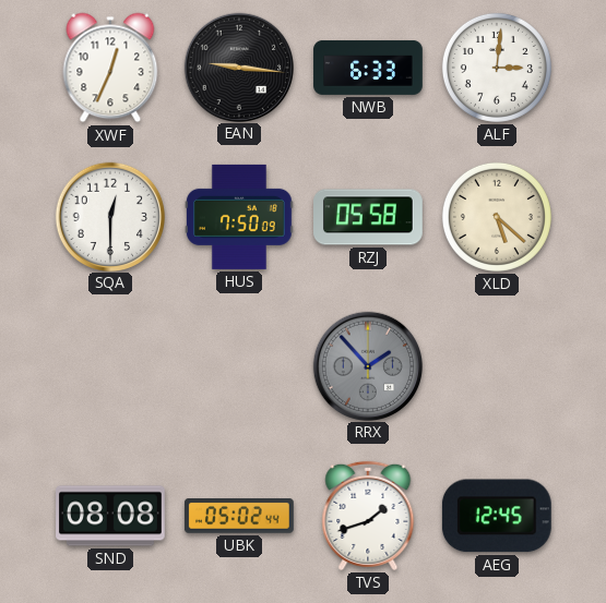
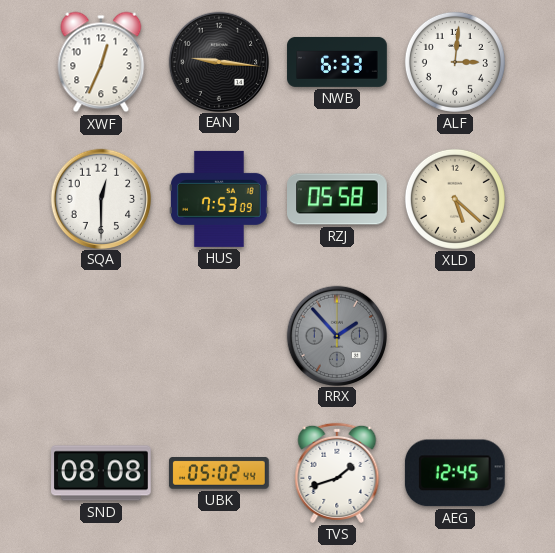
HUS: 7:50 -> 7:53 (219, 199)
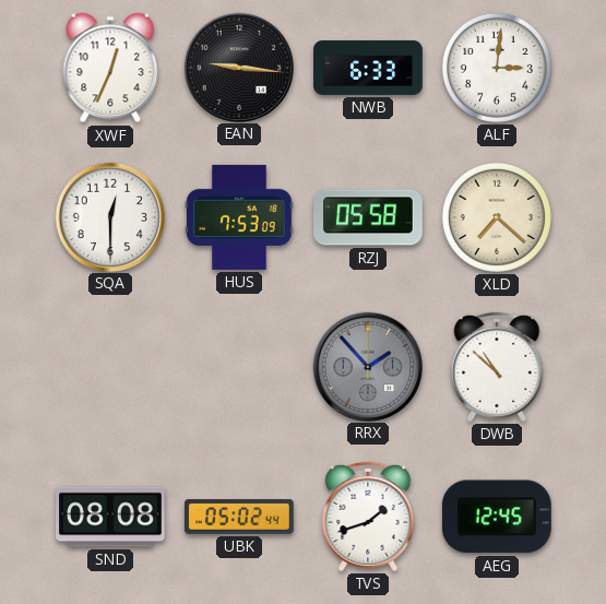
XLD: 5:22 -> 7:22 (497, 217)
DWB: none -> 10:52 (497, 367)
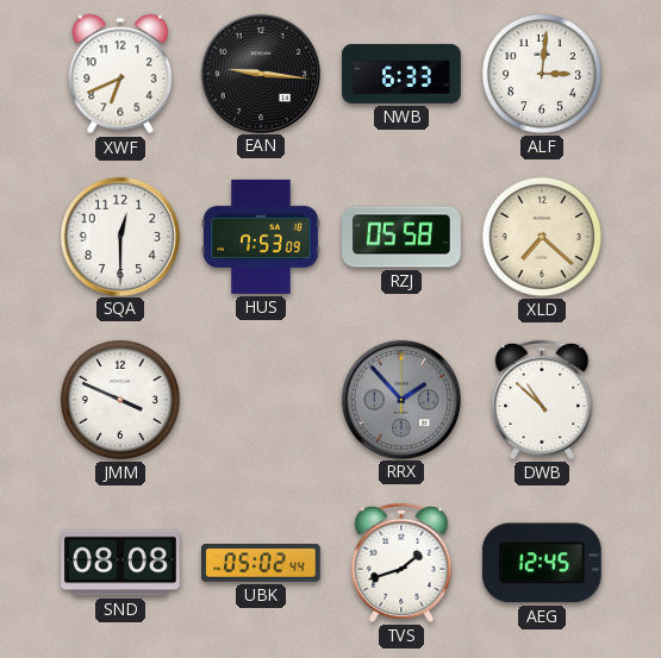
XWF: 12:34 -> 6:41 (120, 74)
JMM: none -> 3:49 (120, 400)
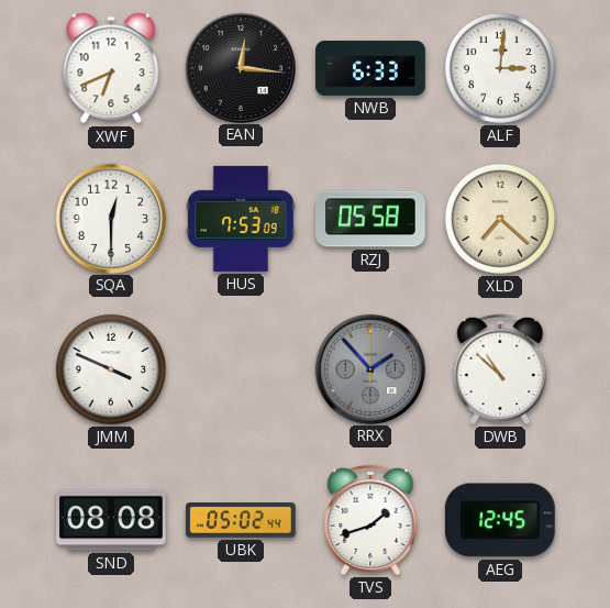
EAN: 9:16 -> 12:16 (240, 67)
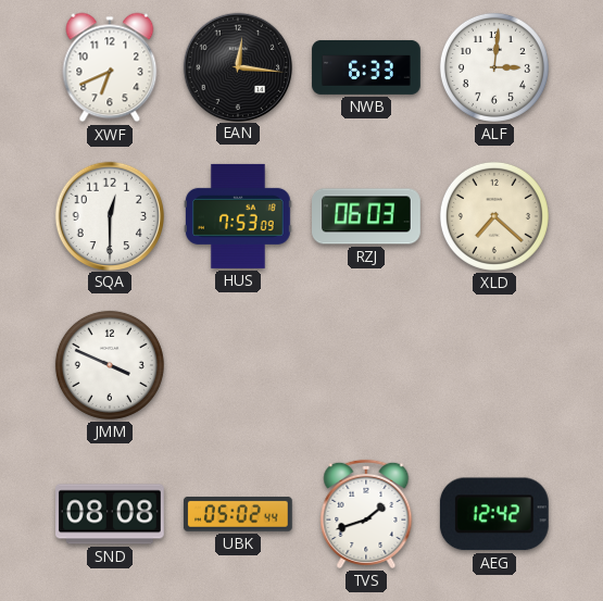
RZJ: 05:58 -> 06:03 (367, 216)
RRX: 1:53 -> none (369, 368)
DWB: 10:52 -> none (500, 369)
AEG: 12:45 -> 12:42 (494, 514)
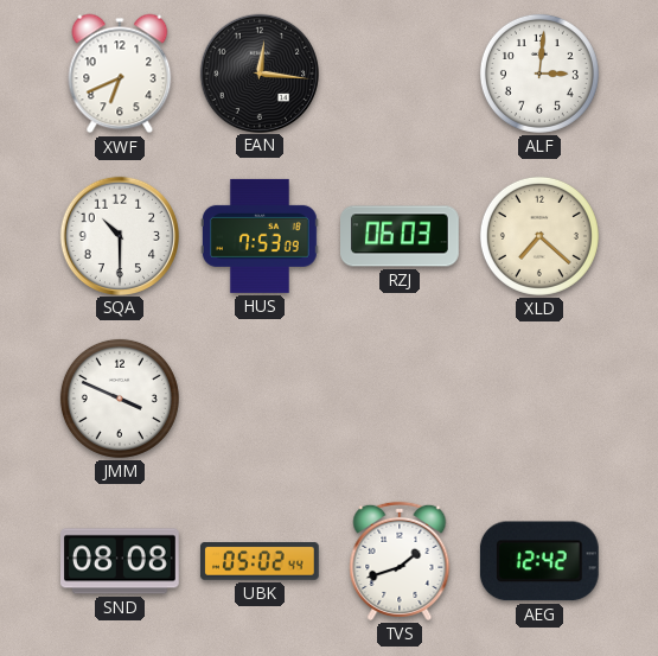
NWB: 6:33 -> none (366, 67)
SQA: 12:30 -> 10:30 (119, 235)
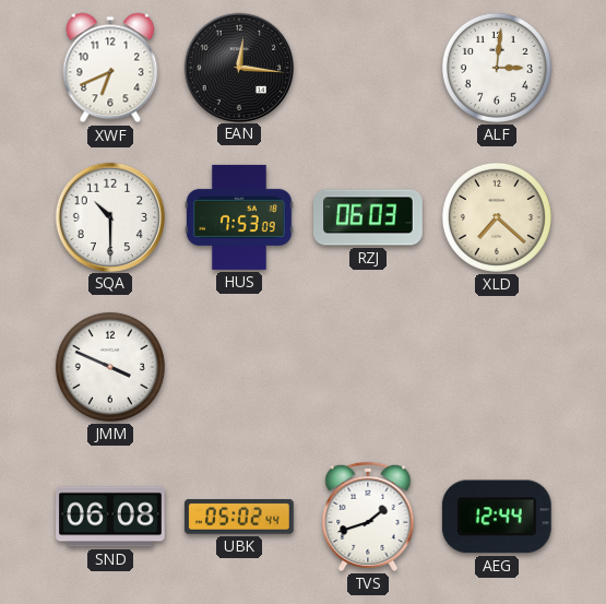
SND: 08:08 -> 06:08 (111, 517)
AEG: 12:42 -> 12:44 (497, 517)
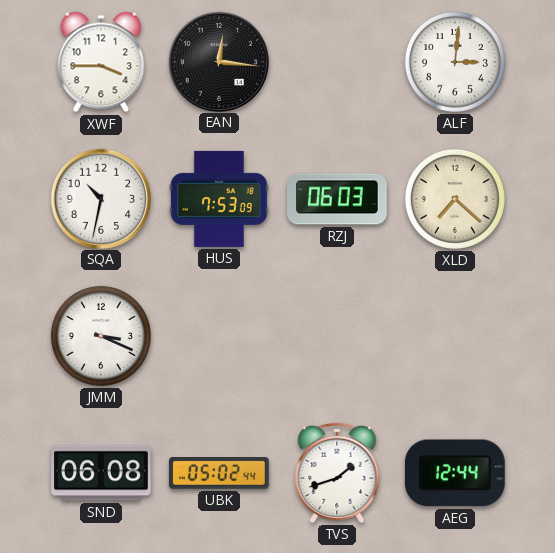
XWF: 6:41 -> 3:45 (101, 62)
SQA: 10:30 -> 10:32 (100, 198)
JMM: 3:49 -> 3:19 (101, 336)
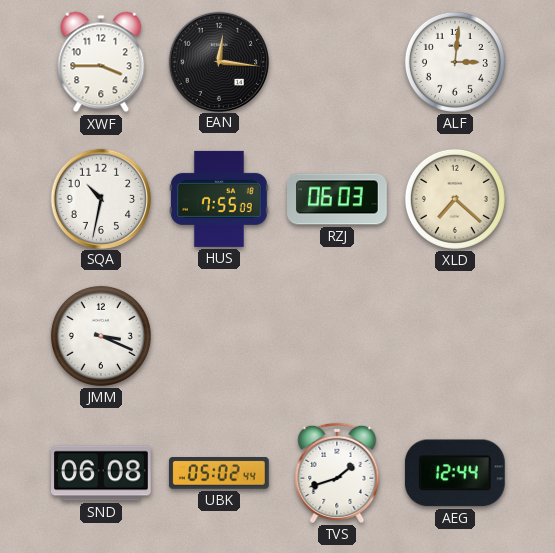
HUS: 7:53 -> 7:55 (219, 199)
